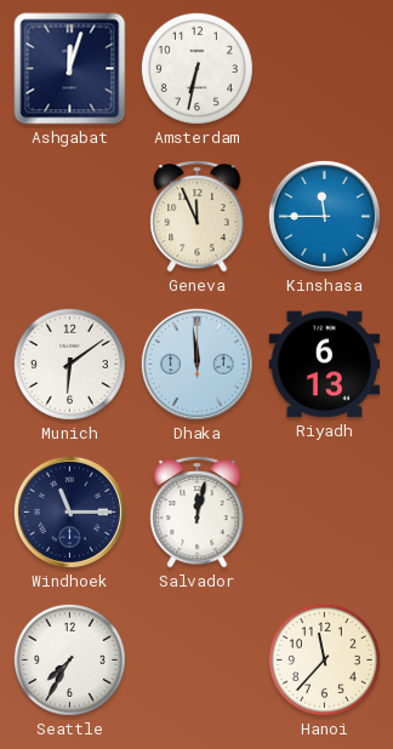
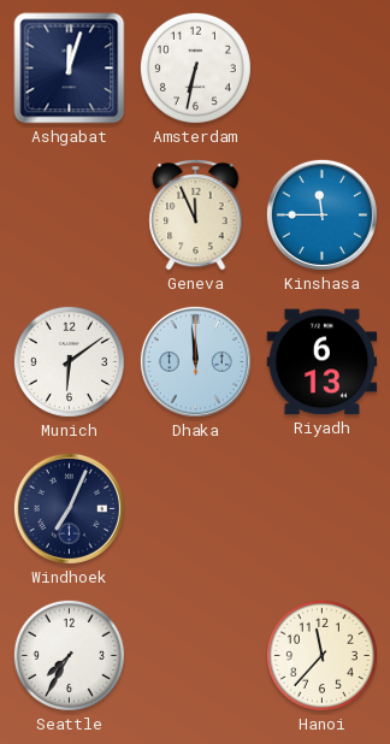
Windhoek: 11:15 -> 7:04 (69, 508)
Salvador: 12:02 -> none (198, 511)
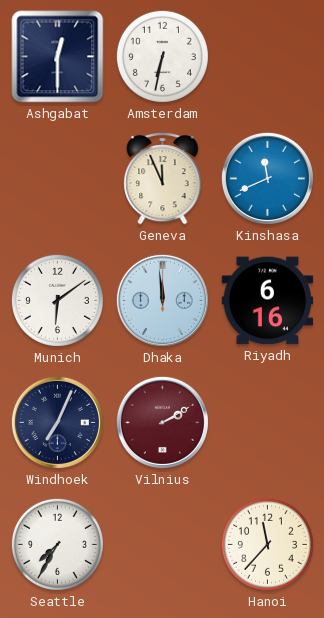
Ashgabat: 12:03 -> 12:30 (58, 57)
Kinshasa: 11:45 -> 11:41 (267, 178)
Riyadh: 6:13 -> 6:16 (268, 301)
Vilnius: none -> 2:10 (162, 422)
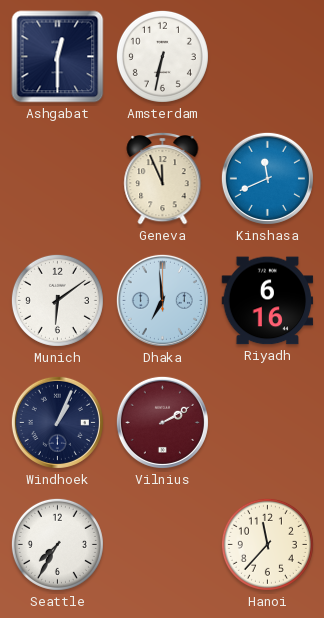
Dhaka: 11:59 -> 6:59 (162, 300)
Windhoek: 7:04 -> 1:04 (57, 422)
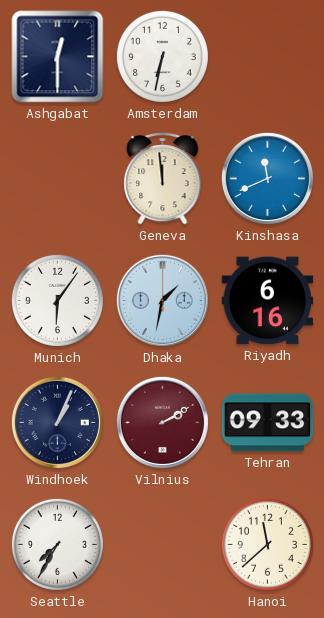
Geneva: 11:56 -> 11:59 (163, 178)
Munich: 6:09 -> 6:06 (57, 300)
Dhaka: 6:59 -> 1:32 (162, 300)
Tehran: none -> 09:33 (268, 423)
Hanoi: 11:37 -> 11:38 (267, 544)
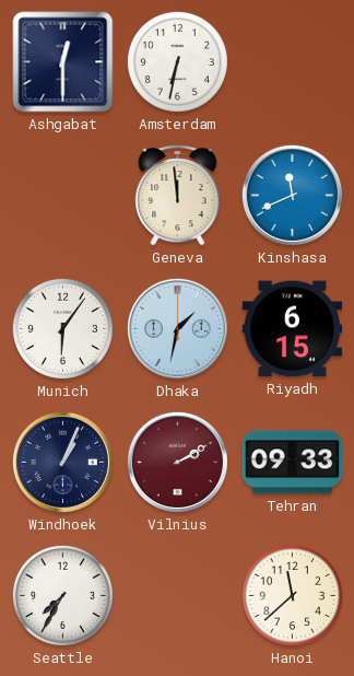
Riyadh: 6:16 -> 6:15 (293, 329)
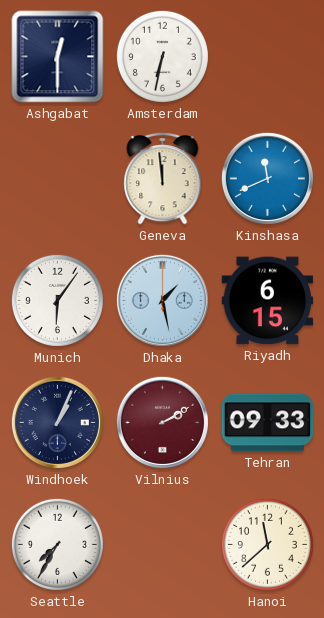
Dhaka: 1:32 -> 1:28 (162, 300)
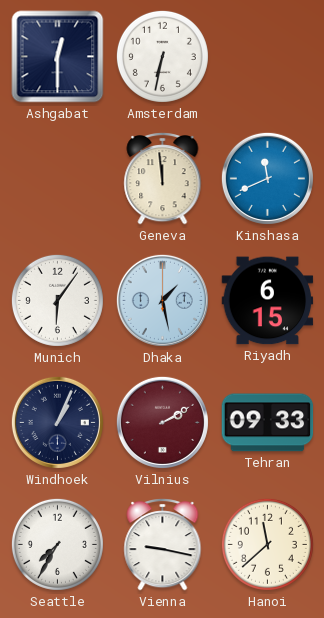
Vienna: none -> 9:17 (163, 544)
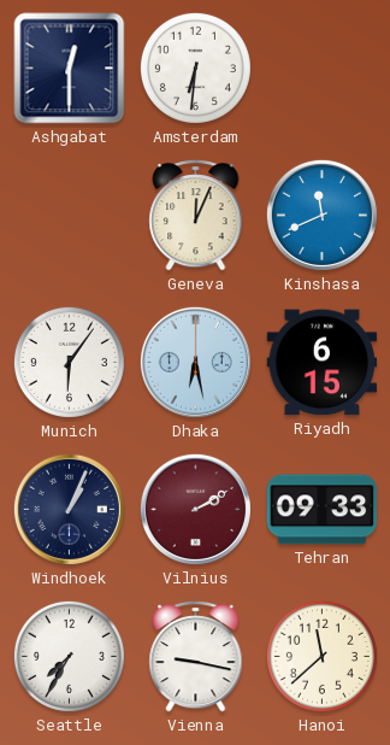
Amsterdam: 6:32 -> 6:31 (195, 68)
Geneva: 11:59 -> 12:04 (196, 215)
Dhaka: 1:28 -> 6:28 (195, 362)
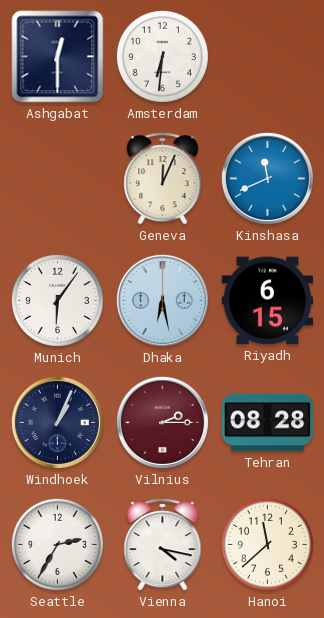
Vilnius: 2:10 -> 2:15 (162, 422)
Tehran: 09:33 -> 08:28 (268, 423)
Seattle: 7:35 -> 2:35 (57, 544)
Vienna: 9:17 -> 4:17 (163, 544)
